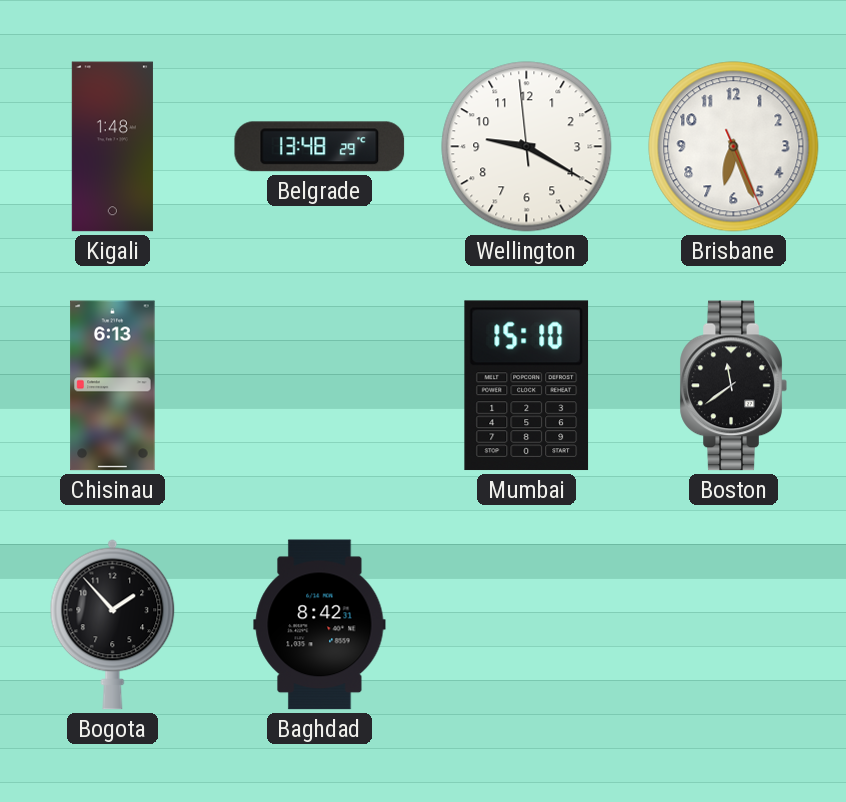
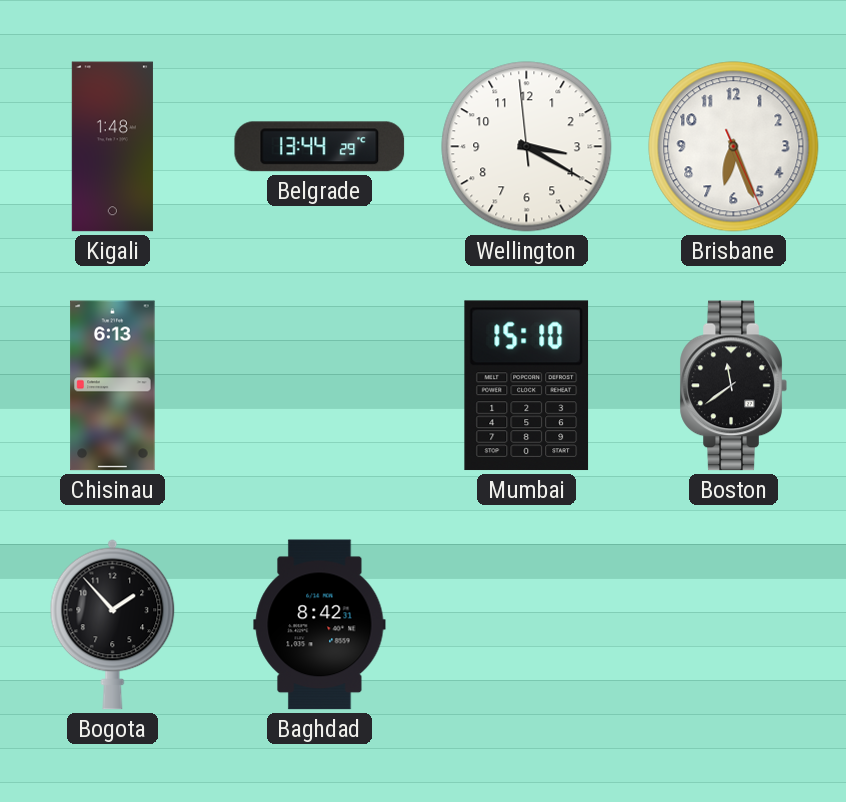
Belgrade: 13:48 -> 13:44 (320, 147)
Wellington: 9:19 -> 3:19 (527, 147)
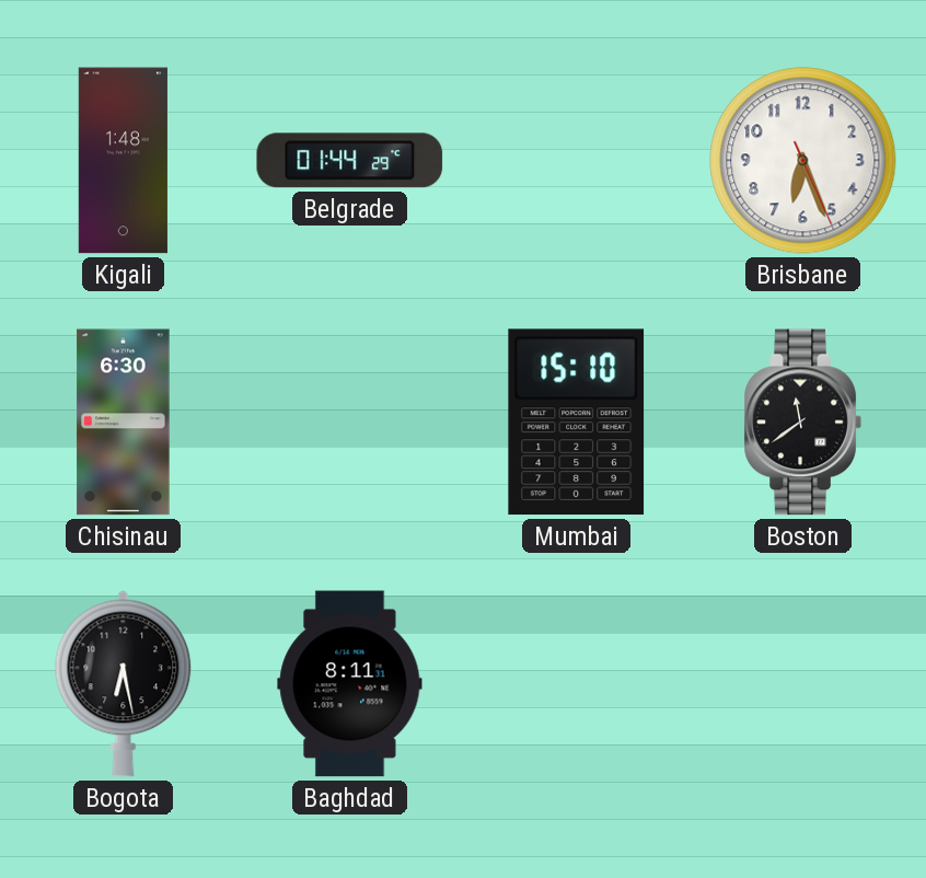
Belgrade: 13:44 -> 01:44 (350, 161)
Wellington: 3:19 -> none (527, 147)
Chisinau: 6:13 -> 6:30 (124, 423)
Bogota: 1:53 -> 6:28 (124, 684)
Baghdad: 8:42 -> 8:11 (350, 684)
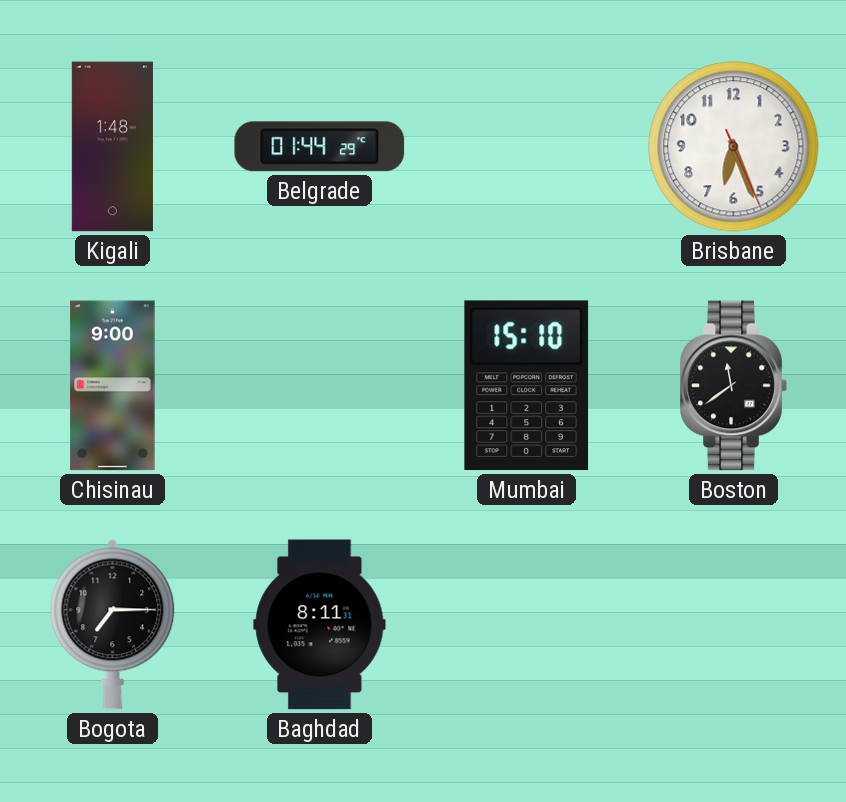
Chisinau: 6:30 -> 9:00 (113, 386)
Bogota: 6:28 -> 7:15 (113, 625)
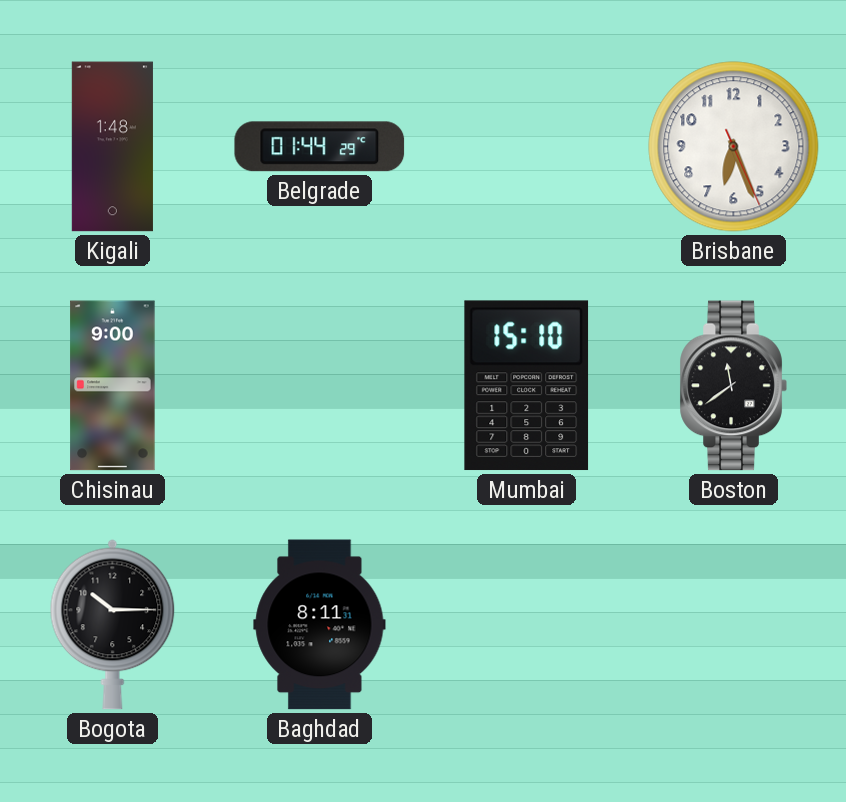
Bogota: 7:15 -> 10:15 (113, 625)
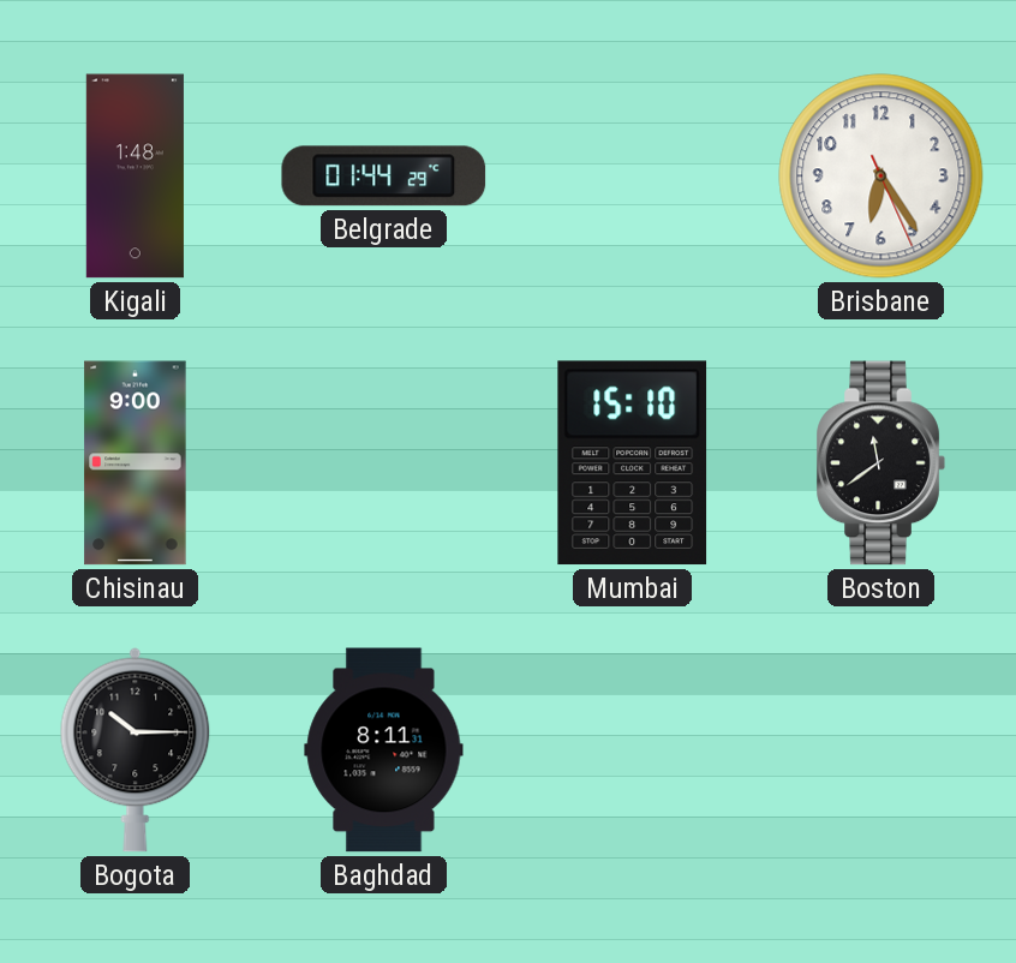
Brisbane: 6:26 -> 6:24 (881, 177)
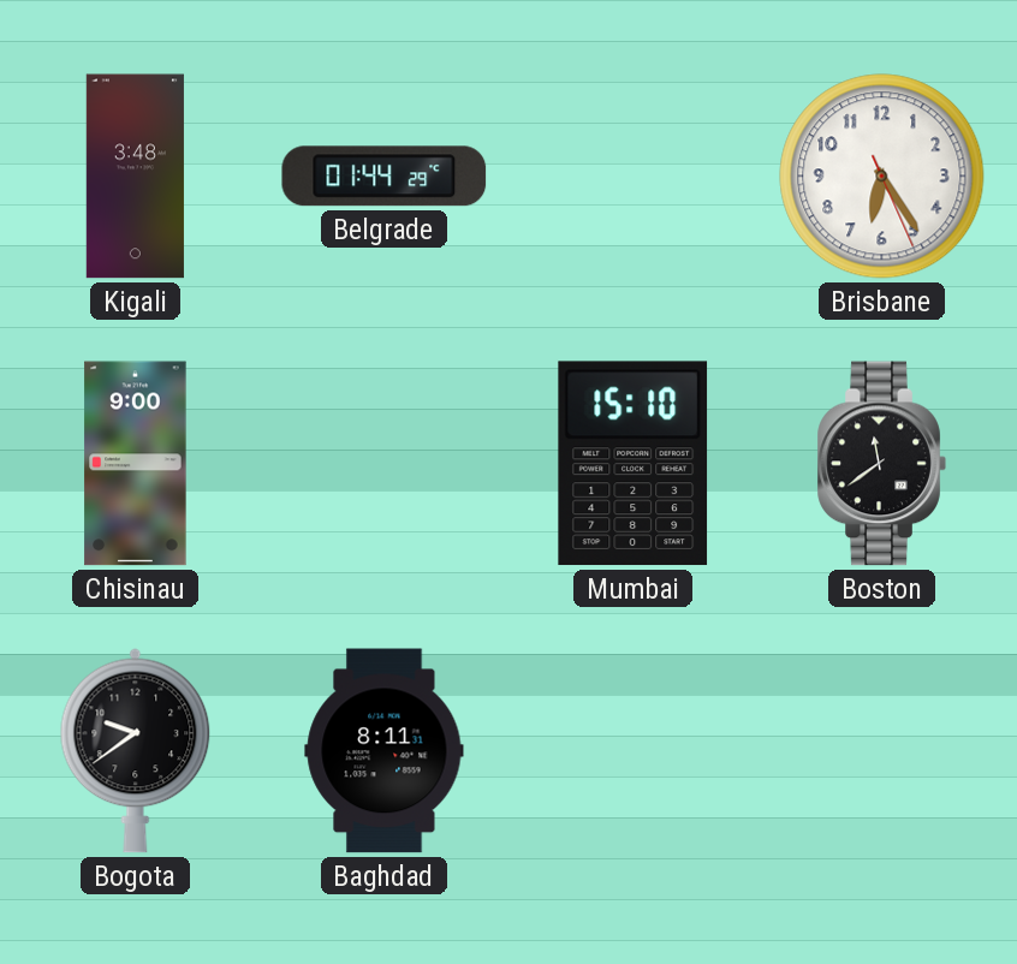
Kigali: 1:48 -> 3:48 (135, 177)
Bogota: 10:15 -> 9:39 (136, 751)
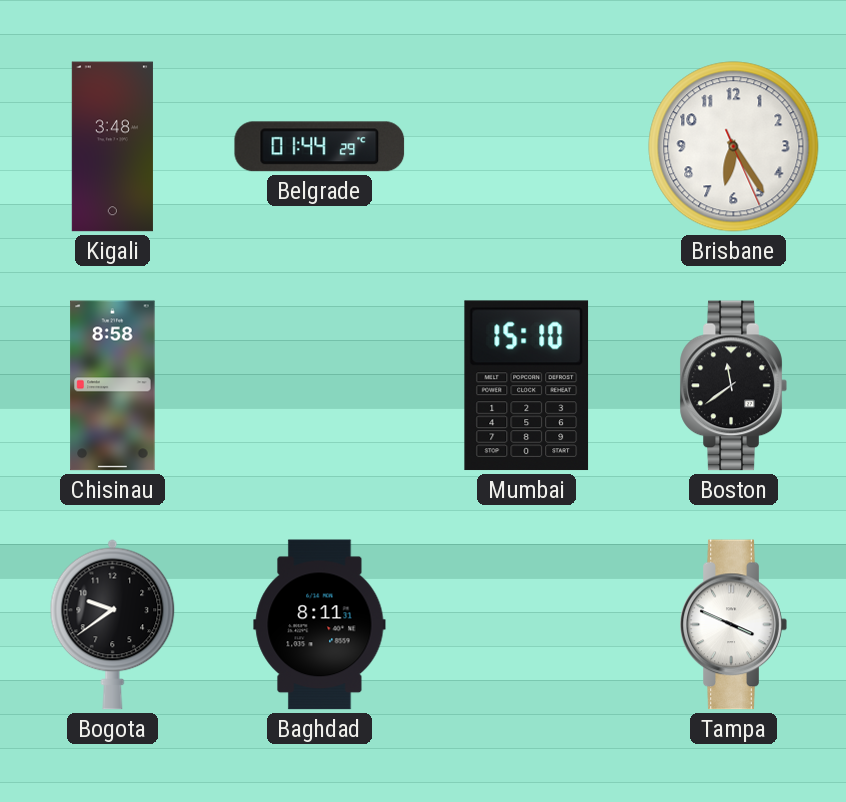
Chisinau: 9:00 -> 8:58 (113, 386)
Tampa: none -> 3:49 (733, 625)
